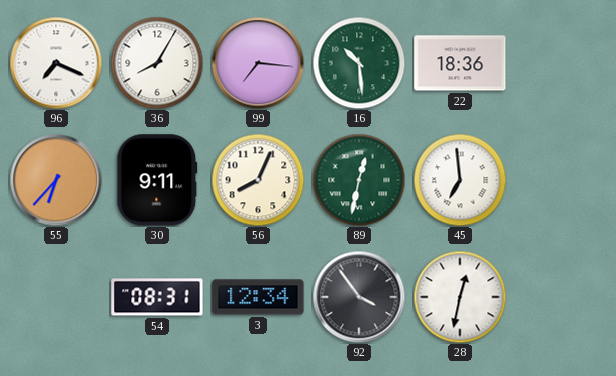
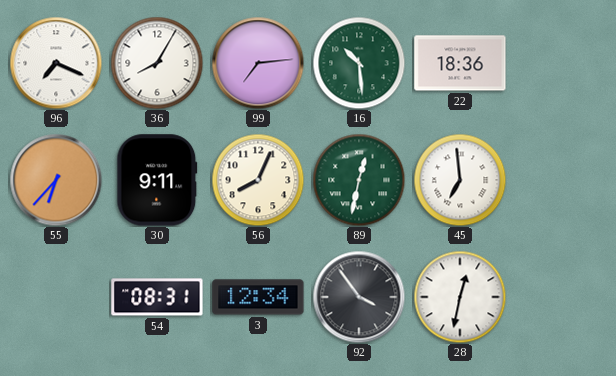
99: 7:16 -> 7:14 (258, 63)
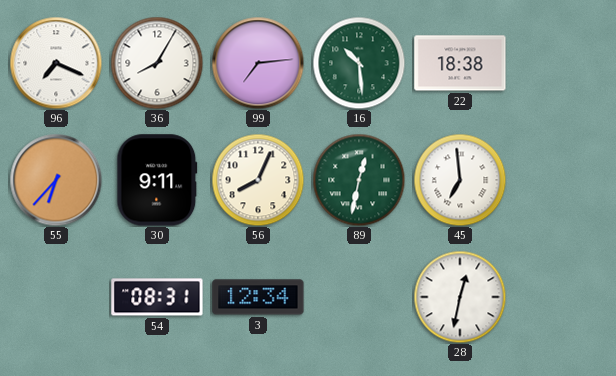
22: 18:36 -> 18:38 (460, 63)
92: 3:54 -> none (359, 297)
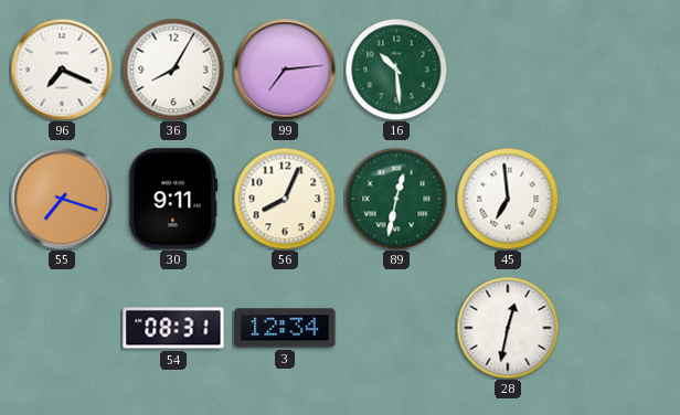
22: 18:38 -> none (460, 63)
55: 6:37 -> 7:18 (62, 199)
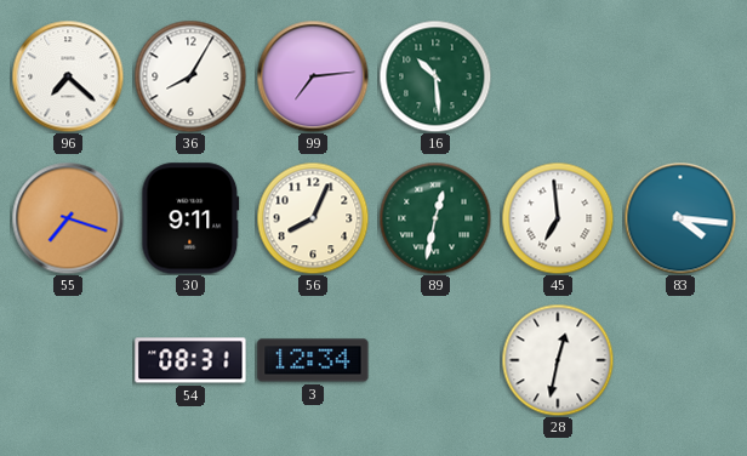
96: 7:19 -> 7:22 (68, 76)
83: none -> 4:16 (680, 218)
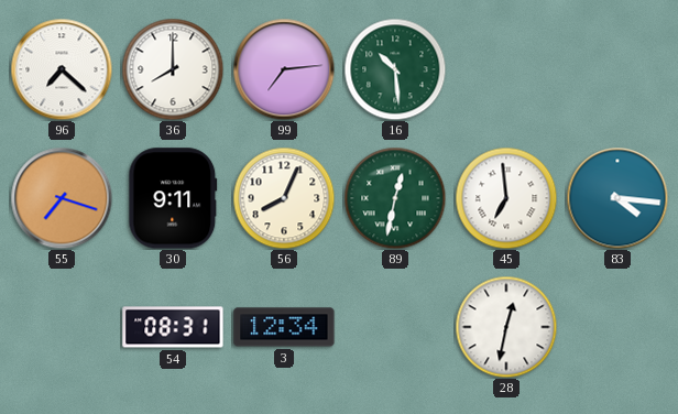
36: 8:05 -> 8:00 (173, 69)
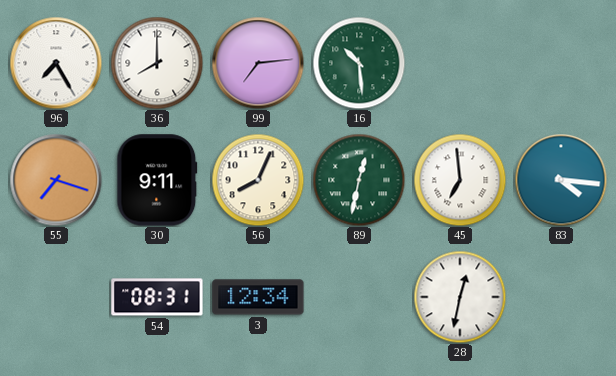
96: 7:22 -> 7:25 (56, 63)
